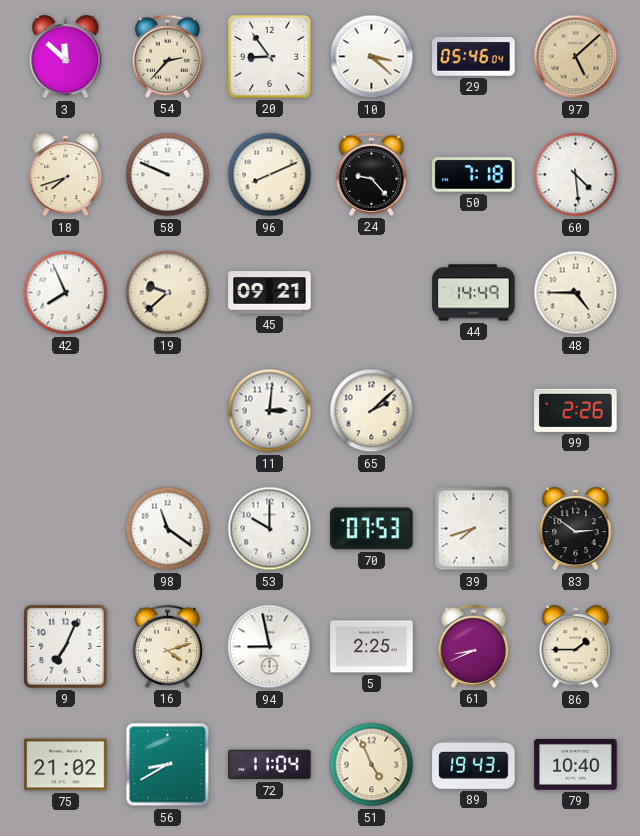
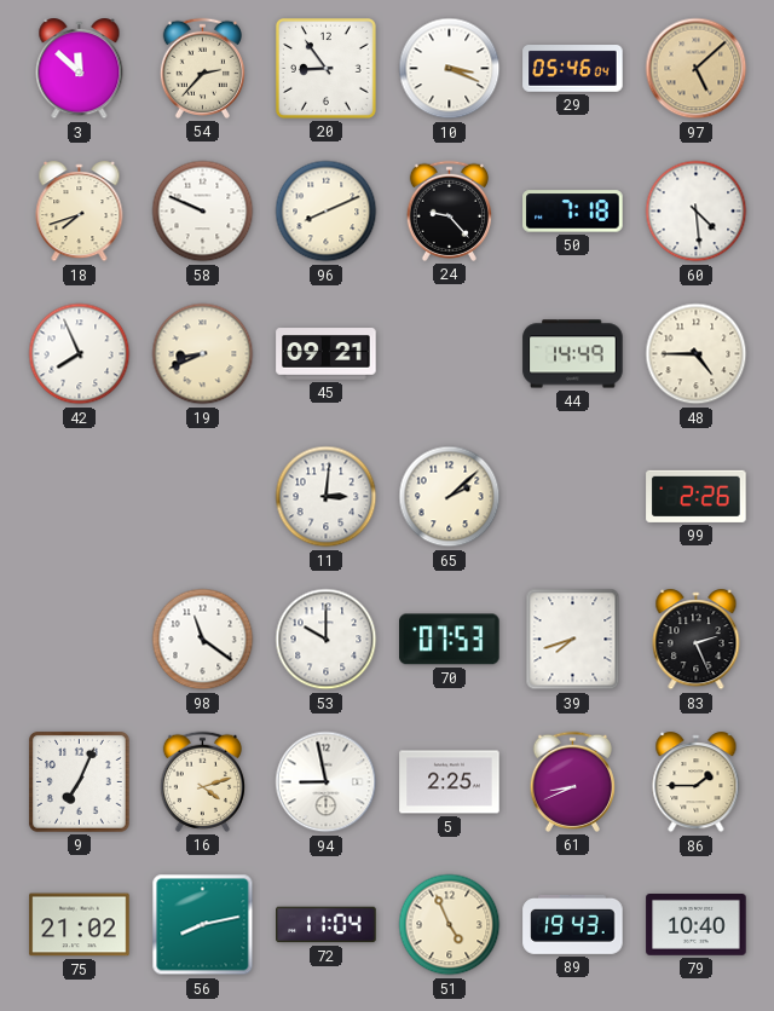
10: 3:22 -> 3:19 (450, 69)
19: 9:38 -> 8:41 (203, 354)
83: 2:51 -> 2:26 (697, 640)
56: 8:40 -> 8:13 (203, 925)
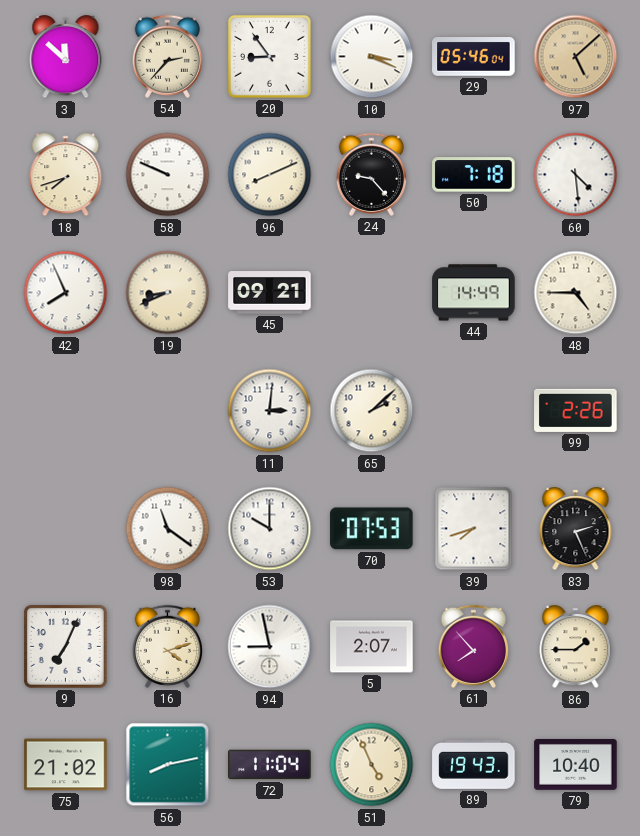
5: 2:25 -> 2:07 (372, 647)
61: 8:41 -> 7:53 (473, 646)
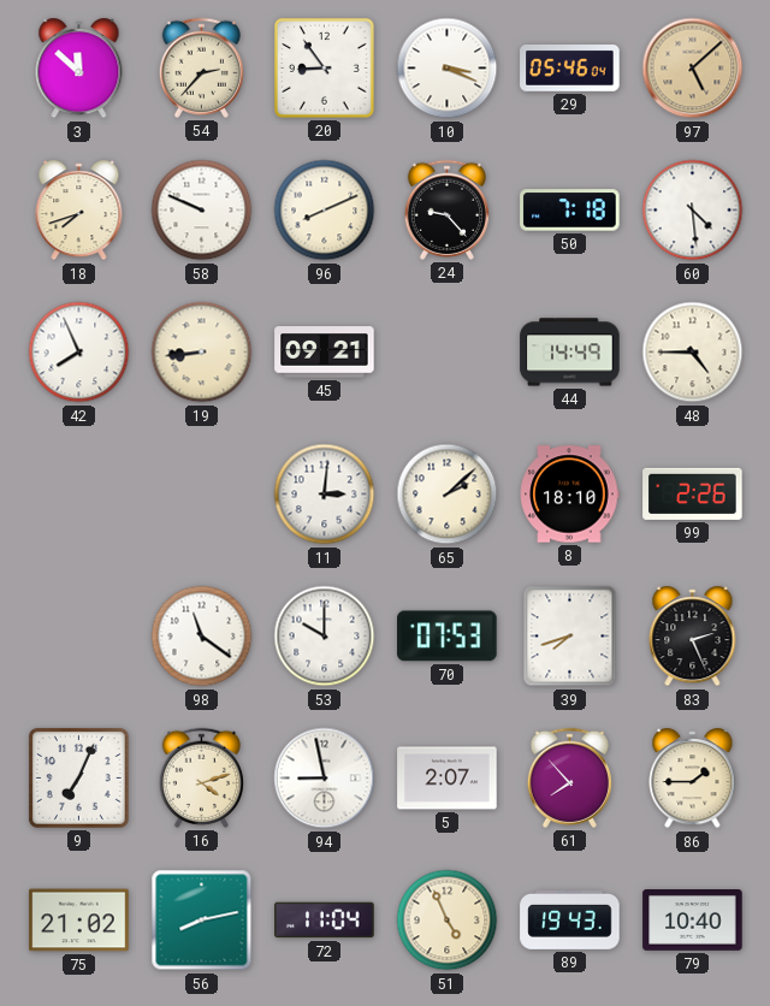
19: 8:41 -> 8:44 (202, 353)
8: none -> 18:10 (569, 495)
